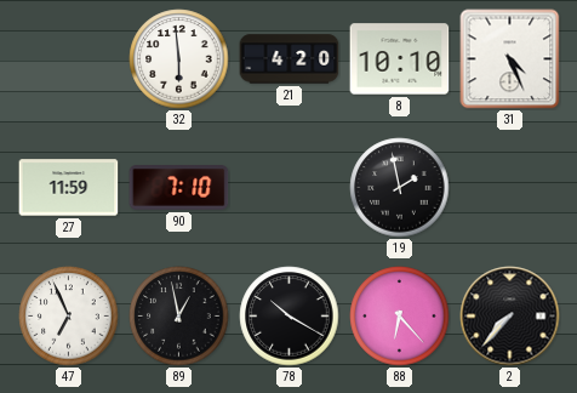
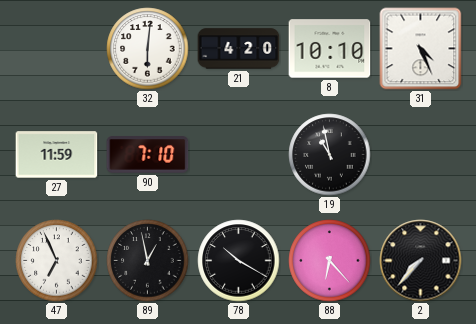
32: 5:59 -> 6:01 (148, 49)
19: 1:58 -> 10:58 (330, 155)
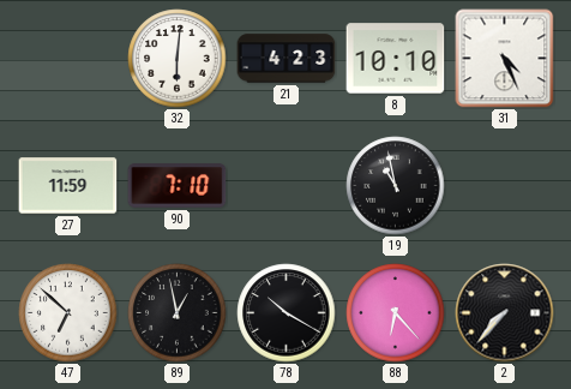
21: 4:20 -> 4:23 (287, 59)
47: 6:56 -> 6:52 (68, 313)
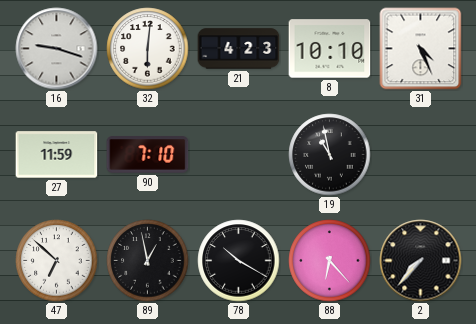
16: none -> 9:18 (57, 49)
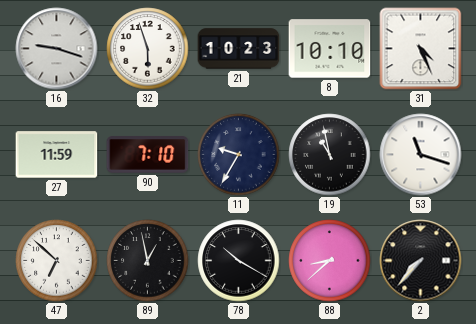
32: 6:01 -> 5:57 (148, 49)
21: 4:23 -> 10:23 (239, 49)
11: none -> 9:35 (239, 155)
53: none -> 11:18 (421, 155)
88: 6:23 -> 8:38 (330, 261)
